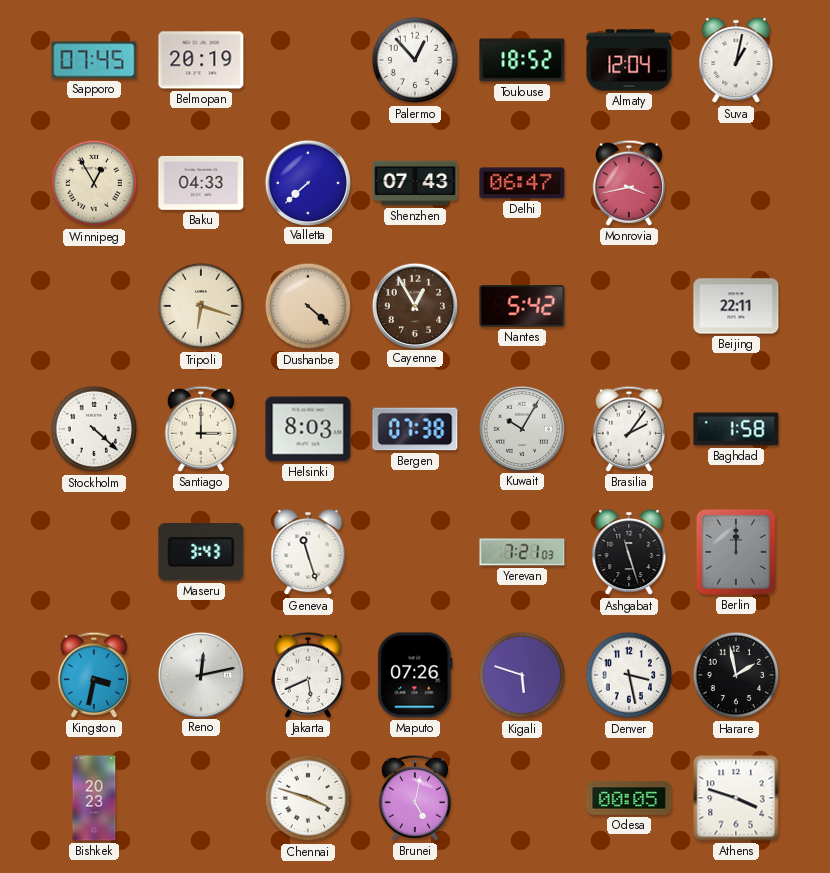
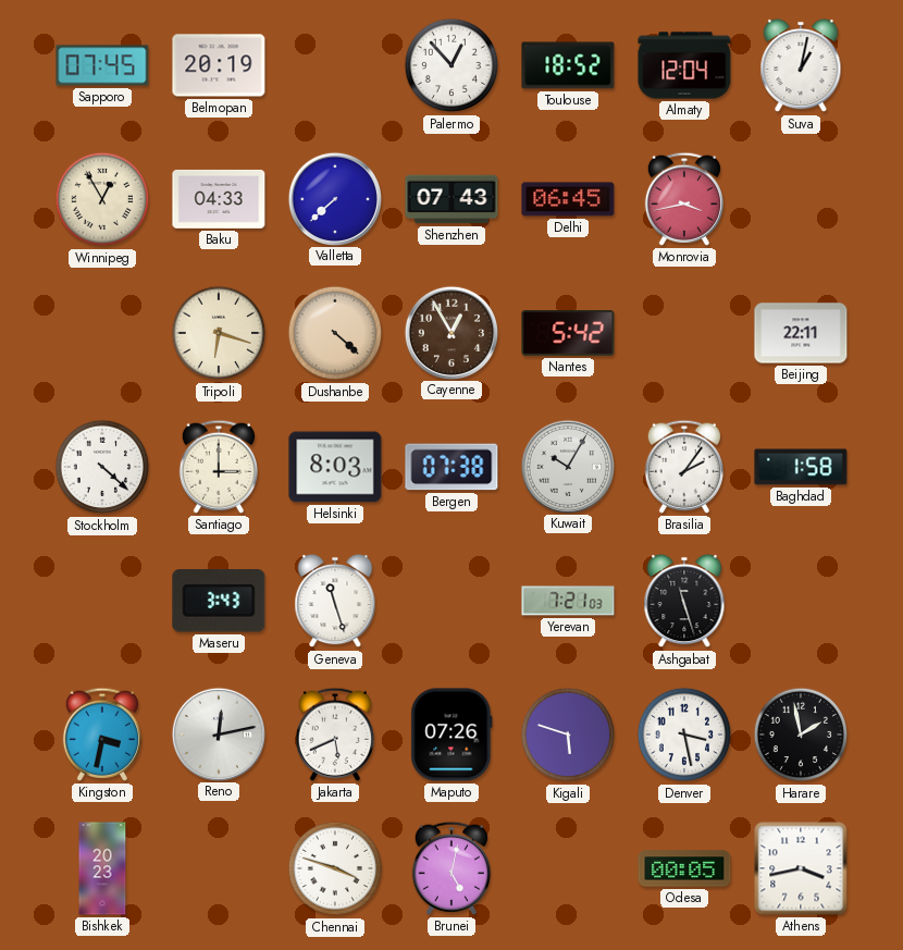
Delhi: 06:47 -> 06:45 (568, 199)
Berlin: 12:00 -> none (736, 552)
Athens: 3:48 -> 3:43 (801, 868)
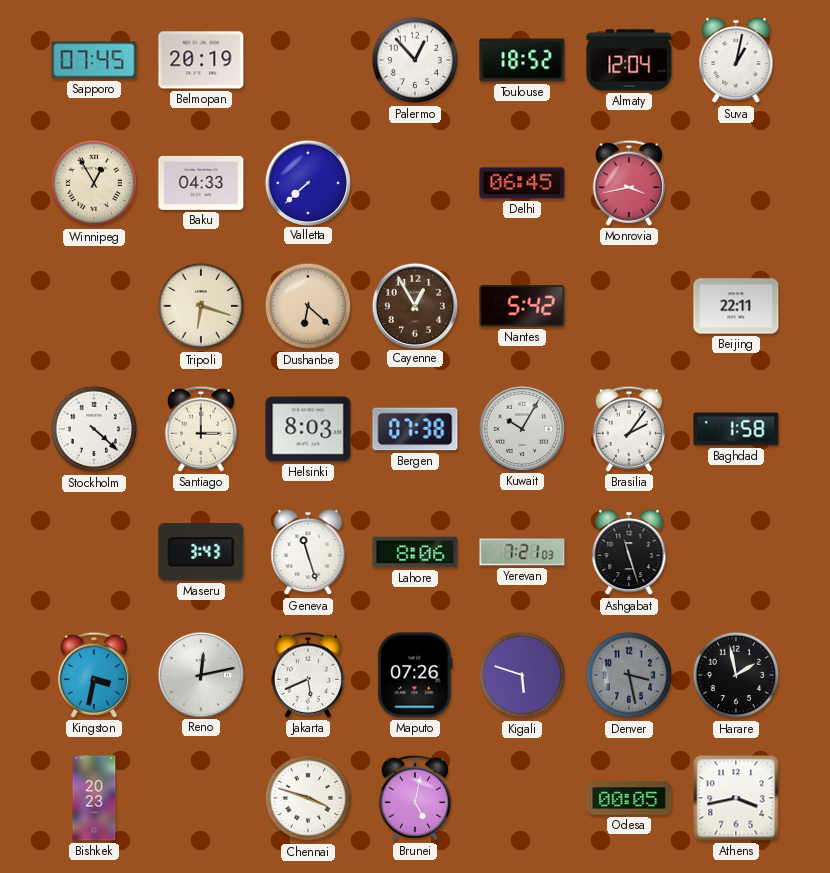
Shenzhen: 07:43 -> none (451, 199)
Dushanbe: 4:22 -> 6:22 (308, 306)
Lahore: none -> 8:06 (415, 552)
Denver dial: white -> grey (629, 675)
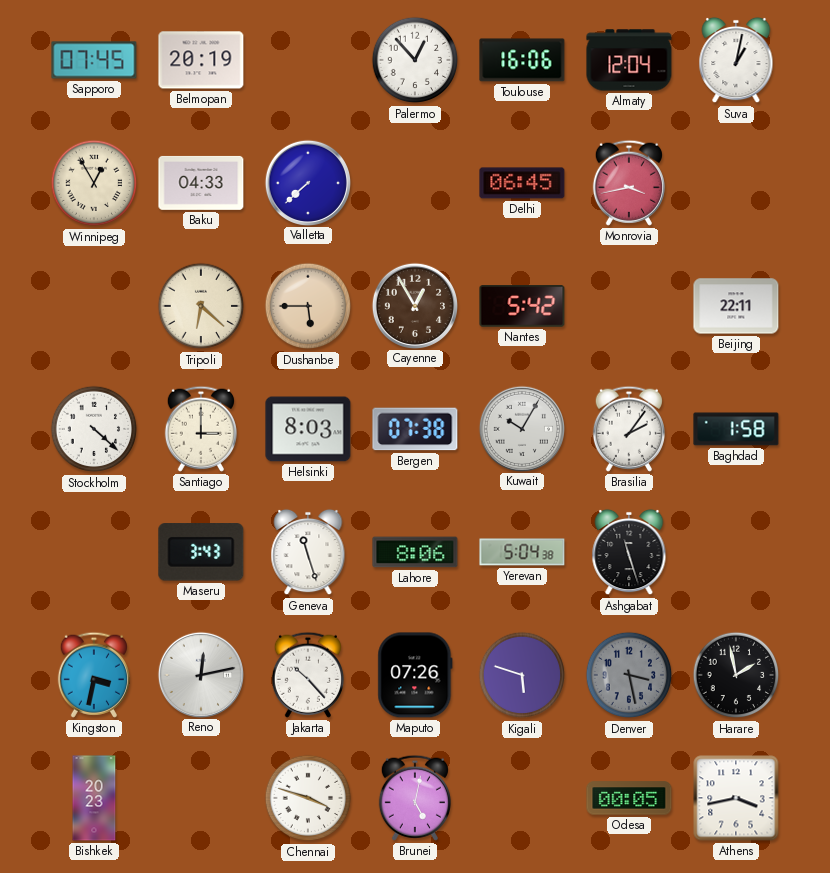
Toulouse: 18:52 -> 16:06 (522, 60)
Tripoli: 6:18 -> 6:22 (201, 306)
Dushanbe: 6:22 -> 5:45 (308, 306)
Yerevan: 7:21 -> 5:04 (522, 552)
Jakarta: 5:41 -> 10:23 (308, 675)
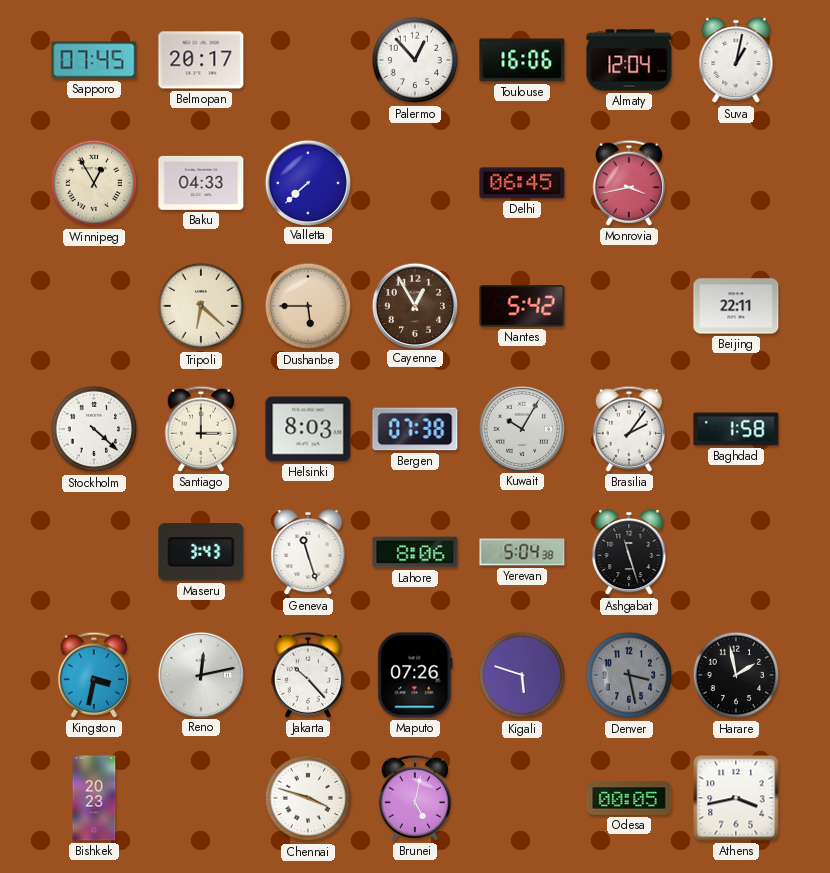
Belmopan: 20:19 -> 20:17 (201, 60)
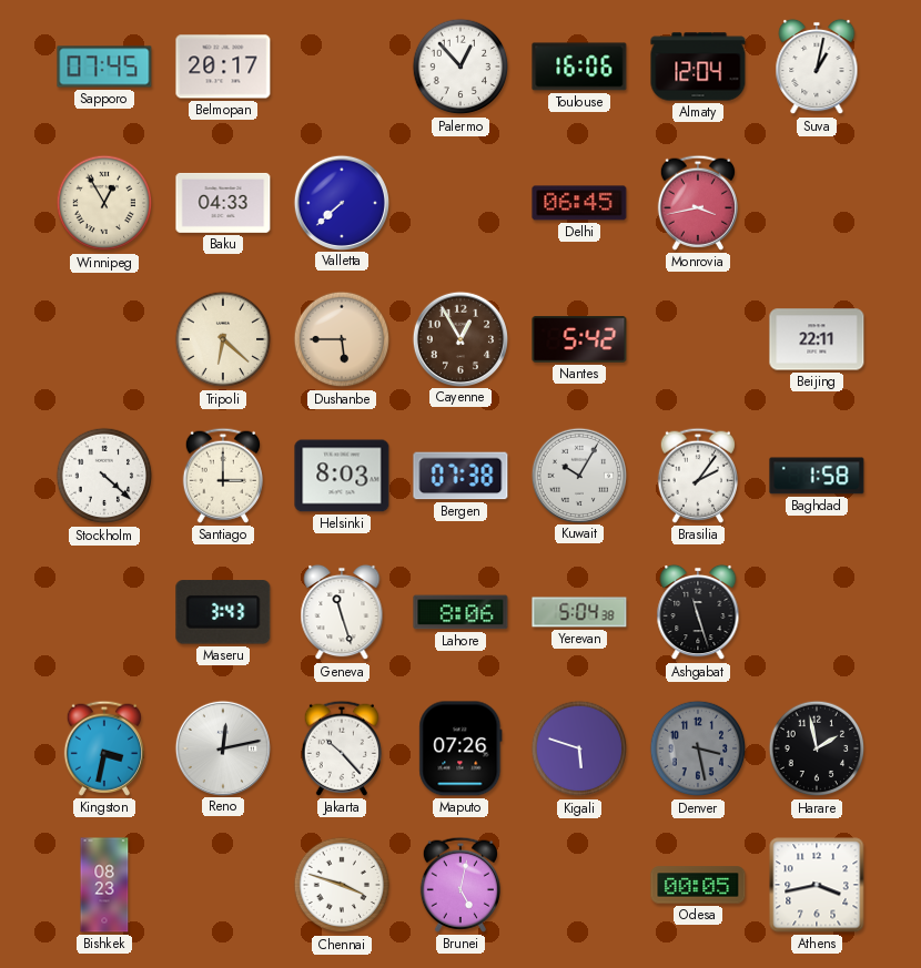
Bishkek: 20:23 -> 08:23 (104, 885)
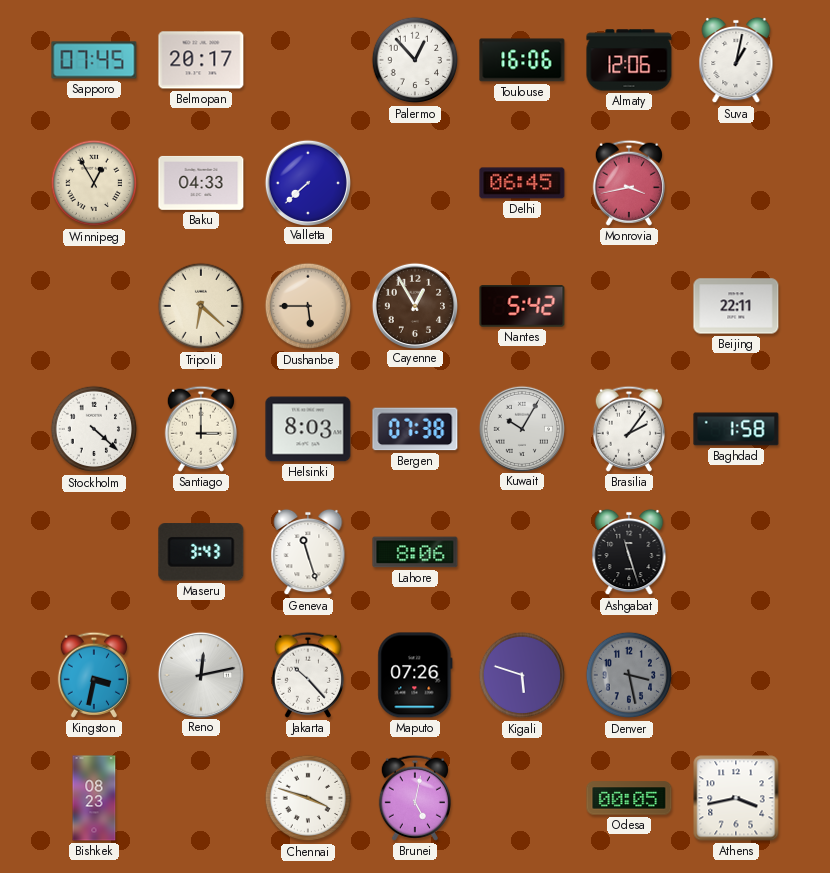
Almaty: 12:04 -> 12:06 (629, 60)
Yerevan: 5:04 -> none (579, 612)
Harare: 1:58 -> none (817, 748)
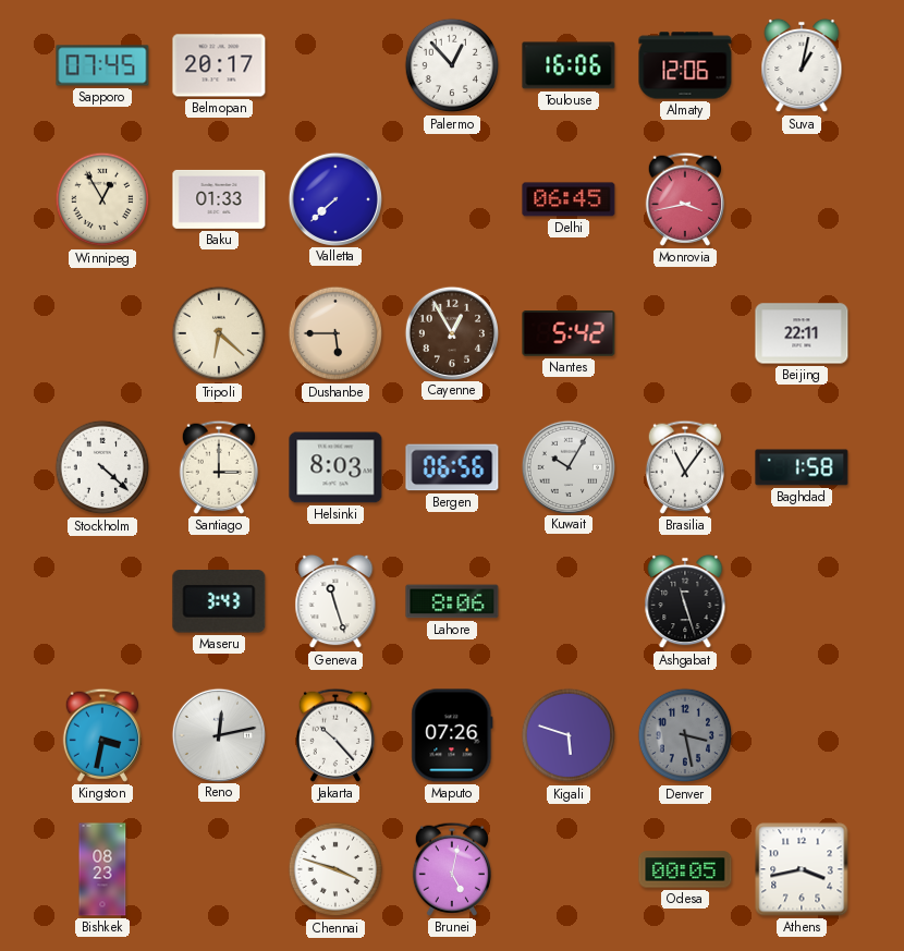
Baku: 04:33 -> 01:33 (219, 199)
Bergen: 07:38 -> 06:56 (452, 467)
Brasilia: 2:06 -> 11:06 (685, 467)
